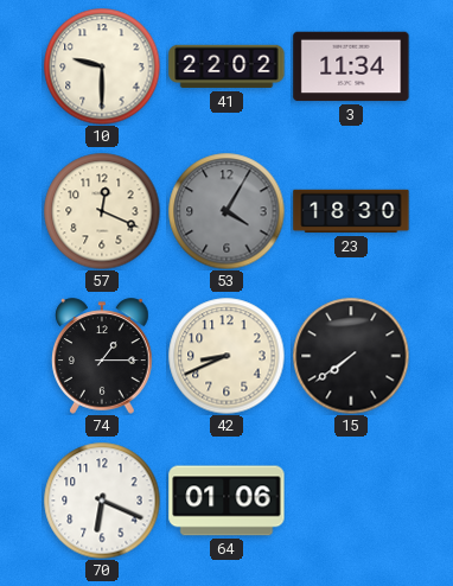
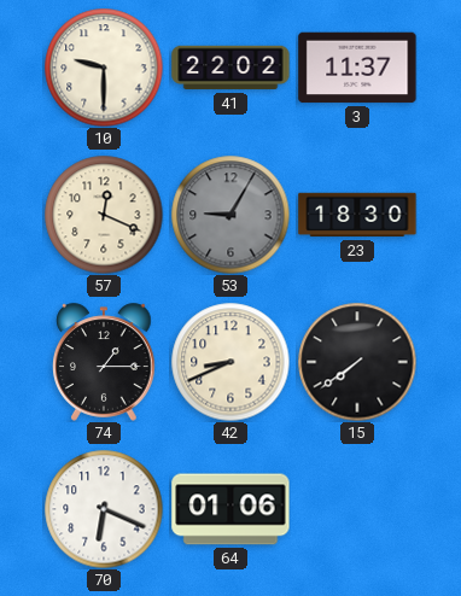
3: 11:34 -> 11:37 (357, 68)
53: 4:05 -> 9:05 (230, 215)
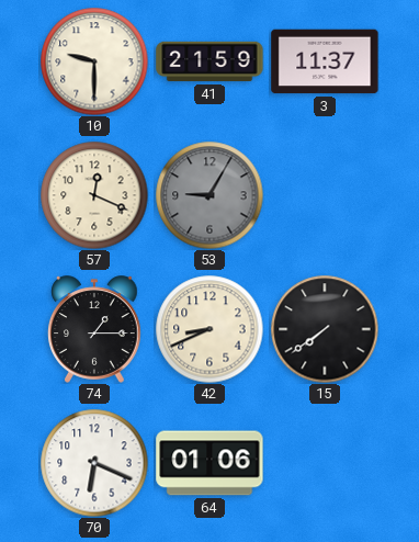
41: 22:02 -> 21:59 (209, 61)
23: 18:30 -> none (357, 215)
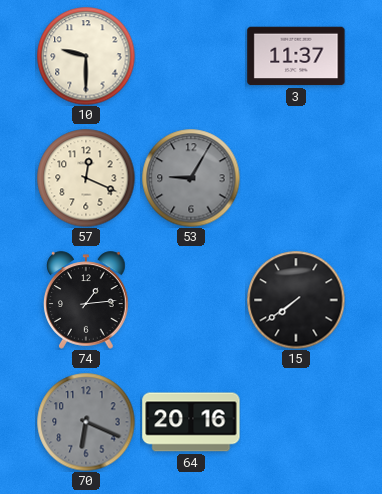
41: 21:59 -> none (209, 61)
74: 1:15 -> 1:14 (86, 300)
42: 8:41 -> none (209, 329)
70 dial: white -> grey (86, 422)
64: 01:06 -> 20:16 (191, 422)
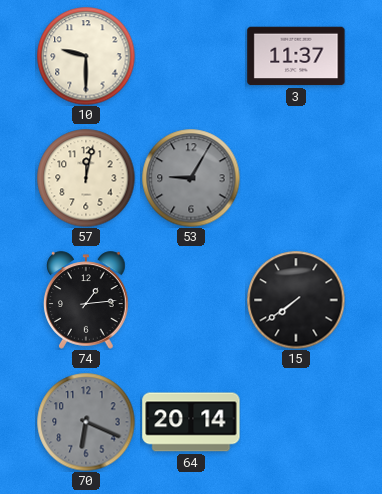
57: 12:19 -> 12:02 (86, 178)
64: 20:16 -> 20:14 (191, 422)
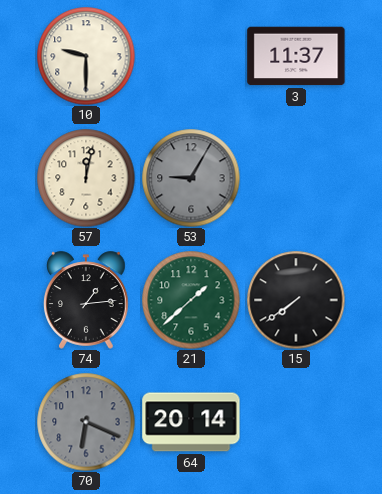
21: none -> 1:38 (191, 300)
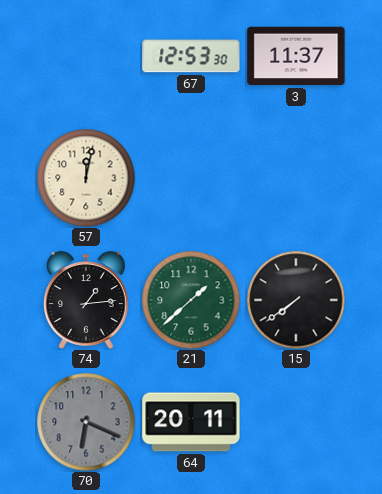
10: 9:30 -> none (86, 56)
67: none -> 12:53 (191, 56)
53: 9:05 -> none (191, 178)
64: 20:14 -> 20:11 (191, 422)
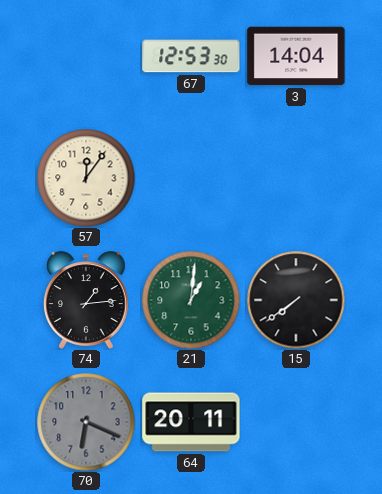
3: 11:37 -> 14:04 (296, 56)
57: 12:02 -> 12:06 (86, 178)
21: 1:38 -> 1:01 (191, 300)
